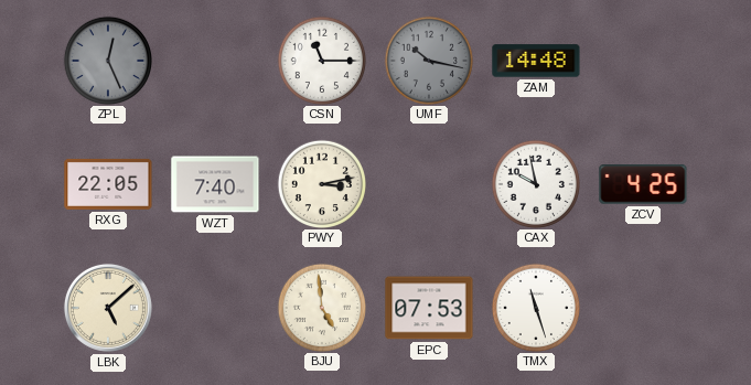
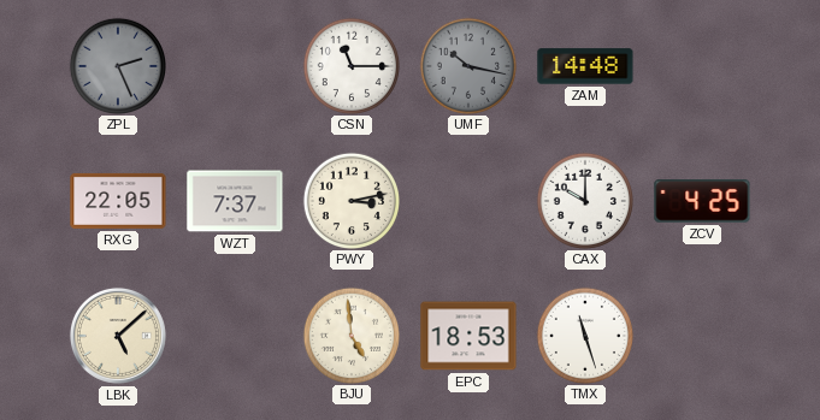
ZPL: 12:26 -> 2:26 (117, 65)
WZT: 7:40 -> 7:37 (235, 201)
CAX: 9:58 -> 10:00 (584, 200)
EPC: 07:53 -> 18:53 (468, 336)
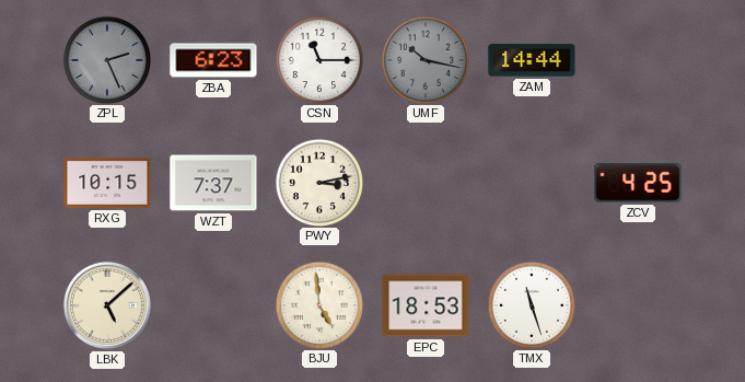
ZBA: none -> 6:23 (213, 60)
ZAM: 14:48 -> 14:44 (532, 60)
RXG: 22:05 -> 10:15 (107, 183)
CAX: 10:00 -> none (584, 200)
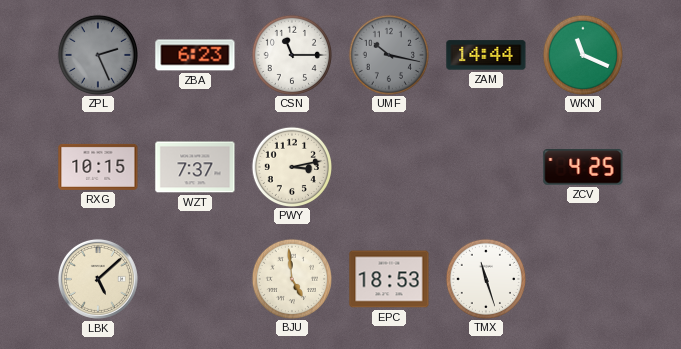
WKN: none -> 11:19 (582, 54)
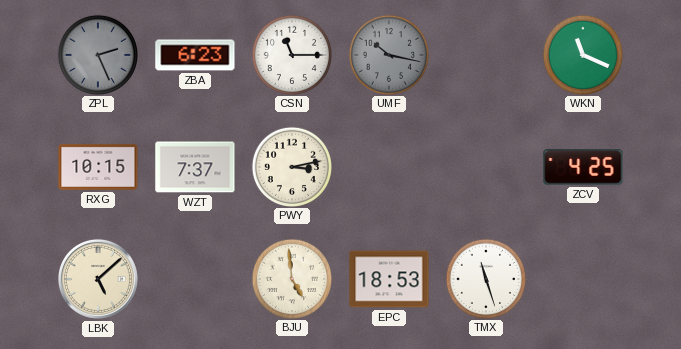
ZAM: 14:44 -> none (486, 55)
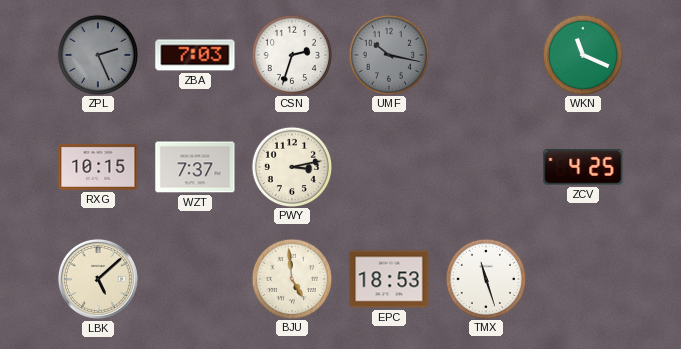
ZBA: 6:23 -> 7:03 (195, 55)
CSN: 11:15 -> 2:33 (291, 54)
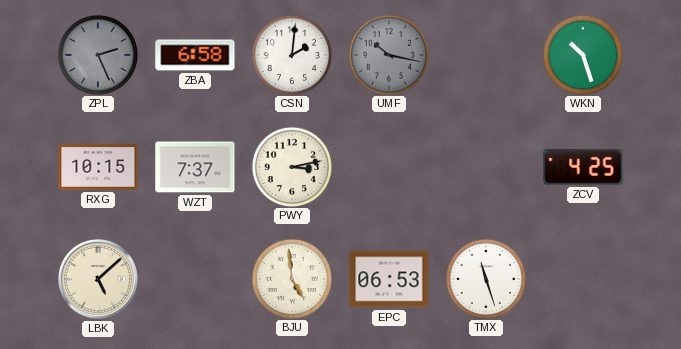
ZBA: 7:03 -> 6:58 (195, 55)
CSN: 2:33 -> 2:01 (291, 54)
WKN: 11:19 -> 10:27 (582, 54)
EPC: 18:53 -> 06:53 (389, 279)
